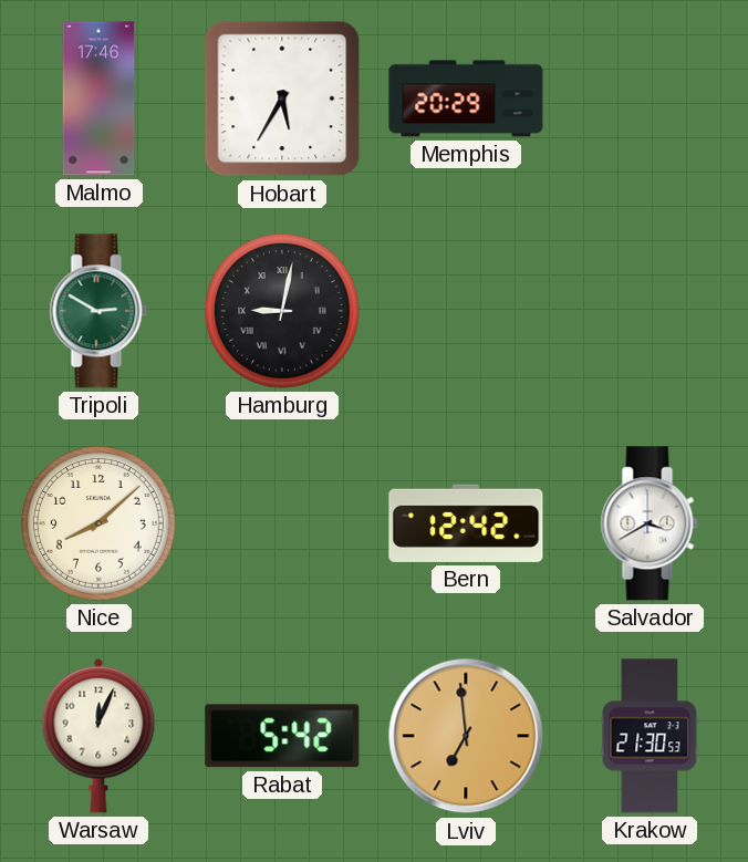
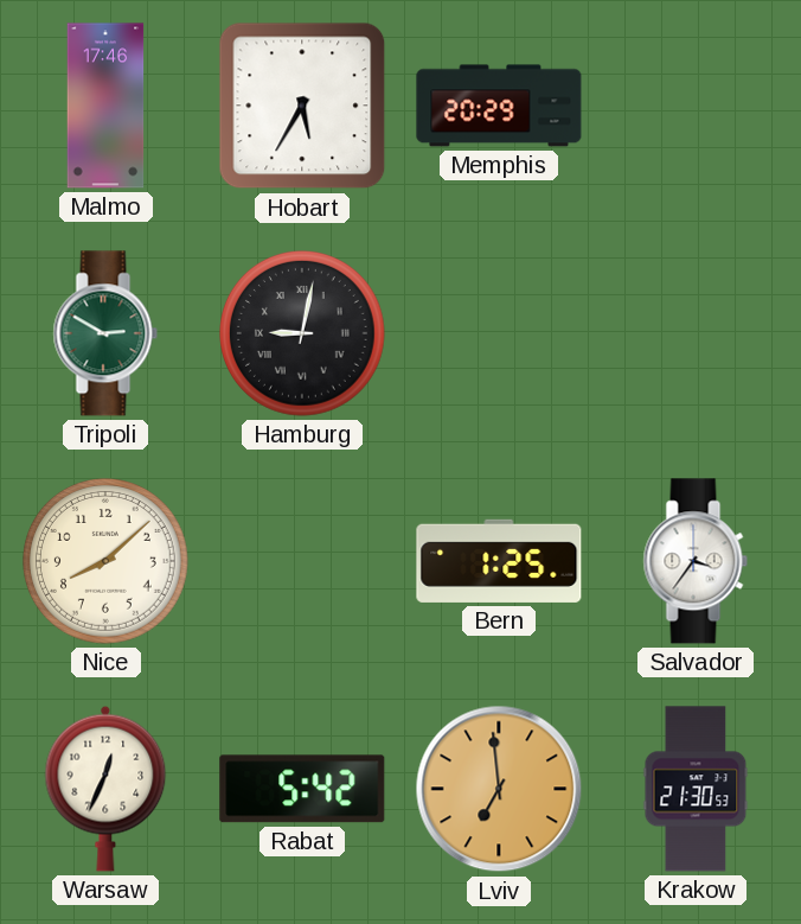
Bern: 12:42 -> 1:25 (499, 561)
Salvador: 3:40 -> 3:36 (696, 561)
Warsaw: 12:04 -> 12:34 (105, 789)
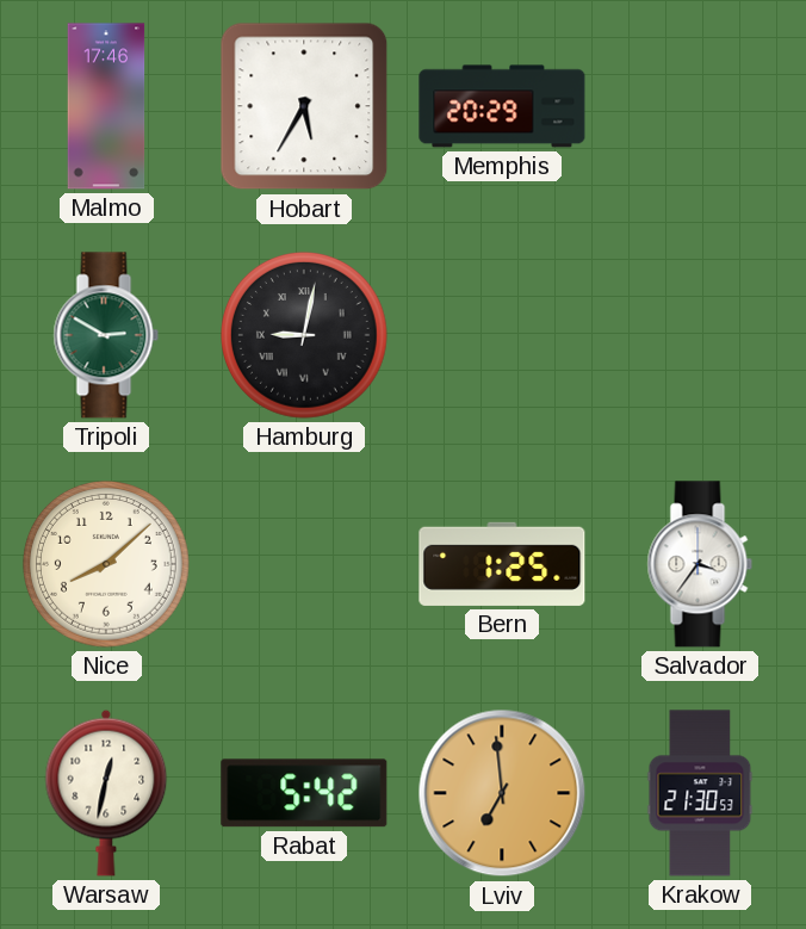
Warsaw: 12:34 -> 12:32 (106, 793)
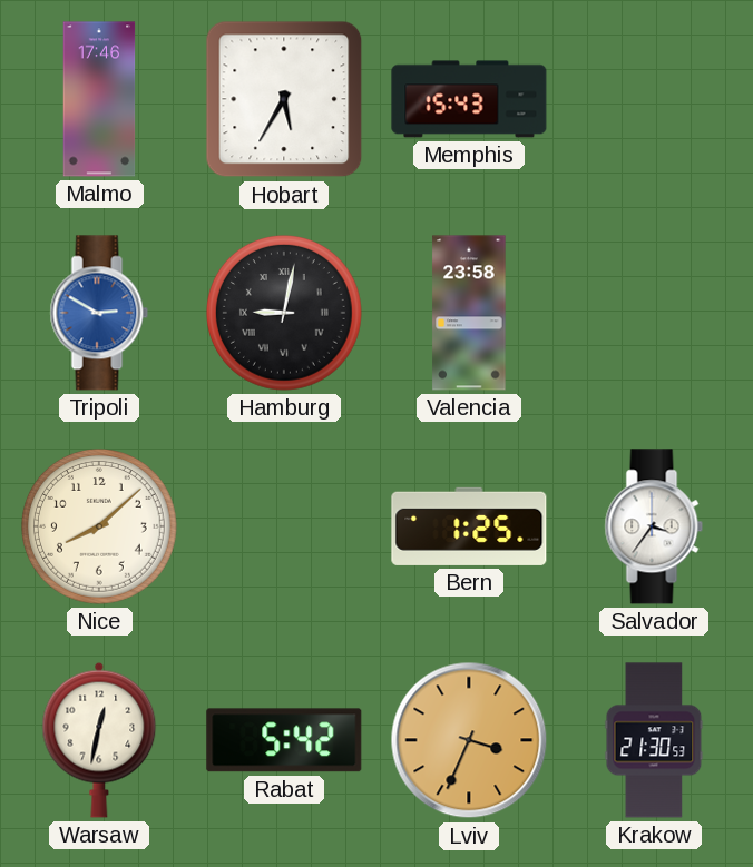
Memphis: 20:29 -> 15:43 (469, 99)
Tripoli dial: green -> blue (99, 313)
Valencia: none -> 23:58 (469, 313)
Lviv: 6:59 -> 3:34 (469, 740)
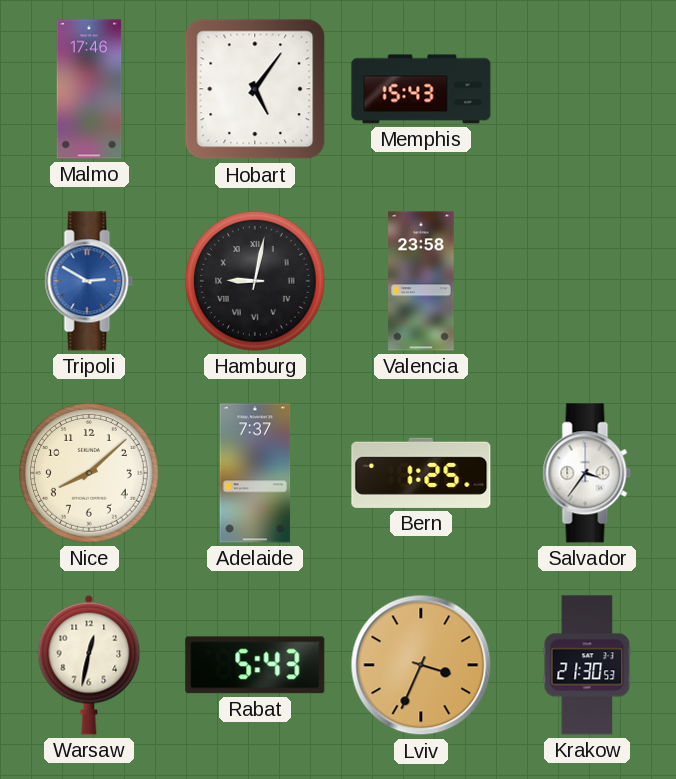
Hobart: 5:35 -> 5:06 (255, 89)
Adelaide: none -> 7:37 (255, 473)
Rabat: 5:42 -> 5:43 (255, 665)
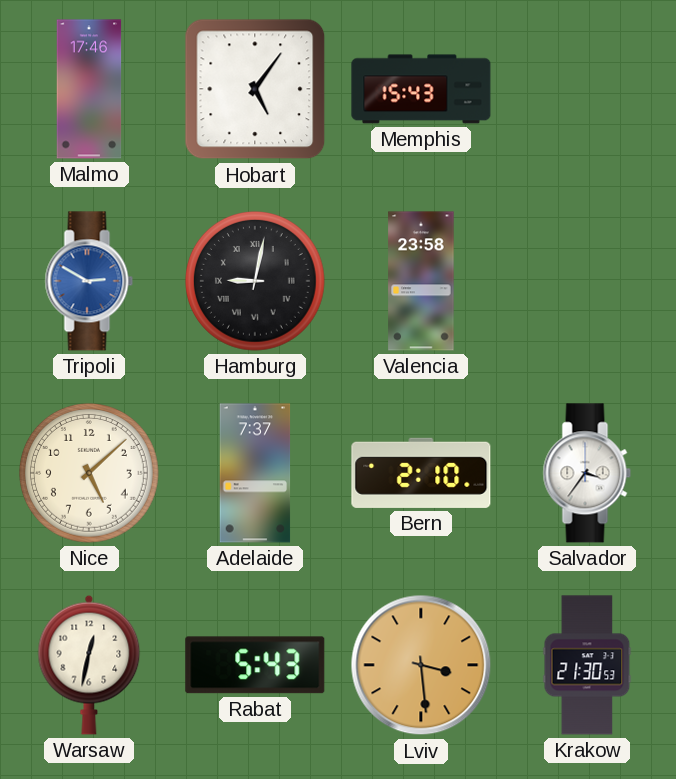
Nice: 8:08 -> 5:08 (90, 474)
Bern: 1:25 -> 2:10 (421, 473)
Lviv: 3:34 -> 3:29 (421, 665)
